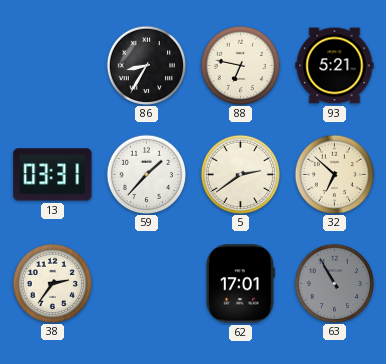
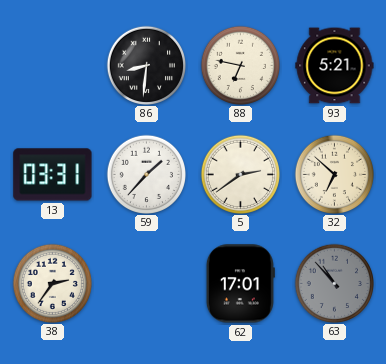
86: 8:35 -> 8:31 (146, 65)
63: 10:55 -> 10:53 (334, 283)
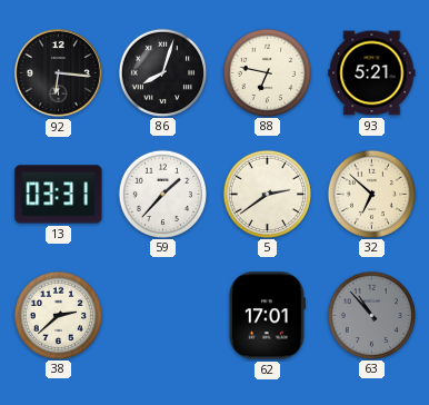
92: none -> 6:16 (58, 72)
86: 8:31 -> 8:03 (162, 72)
38: 2:36 -> 2:38 (58, 315)
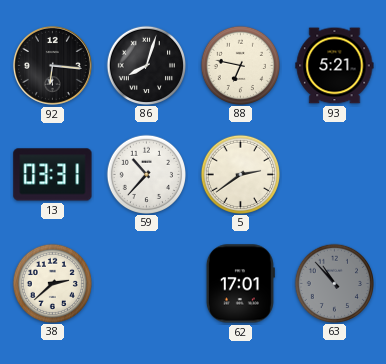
59: 1:37 -> 10:37 (146, 174)
32: 6:52 -> none (371, 194)
